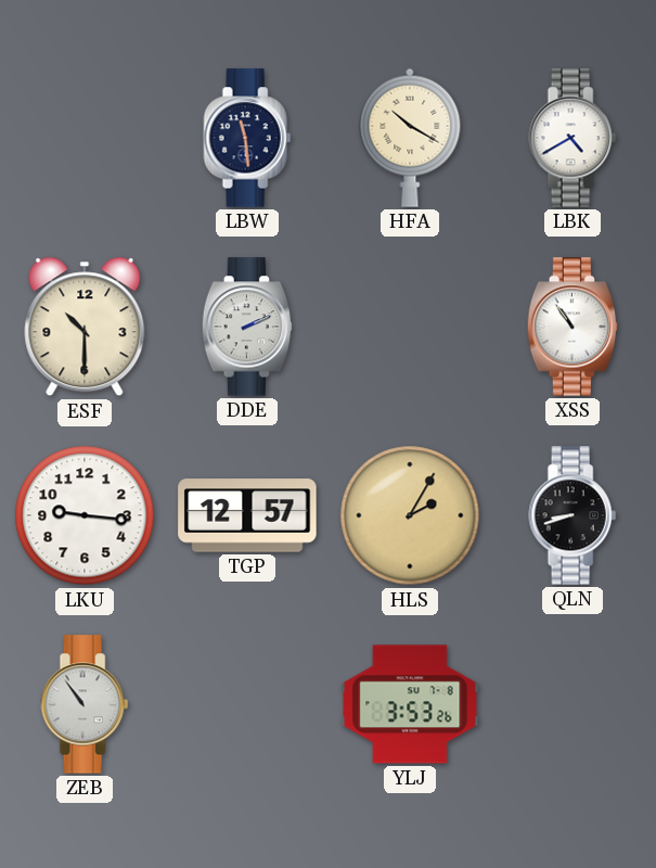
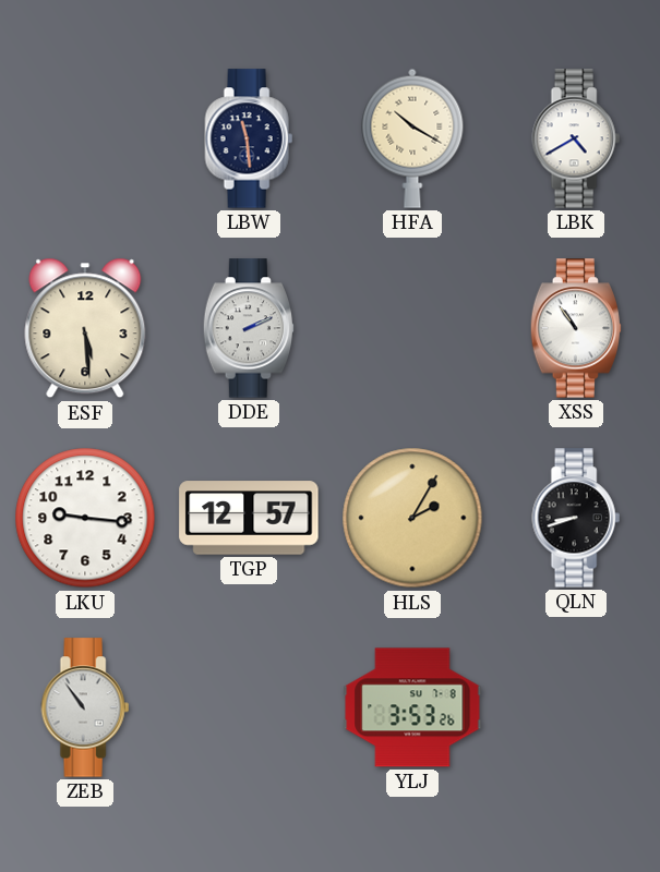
ESF: 10:30 -> 5:29 (85, 328)
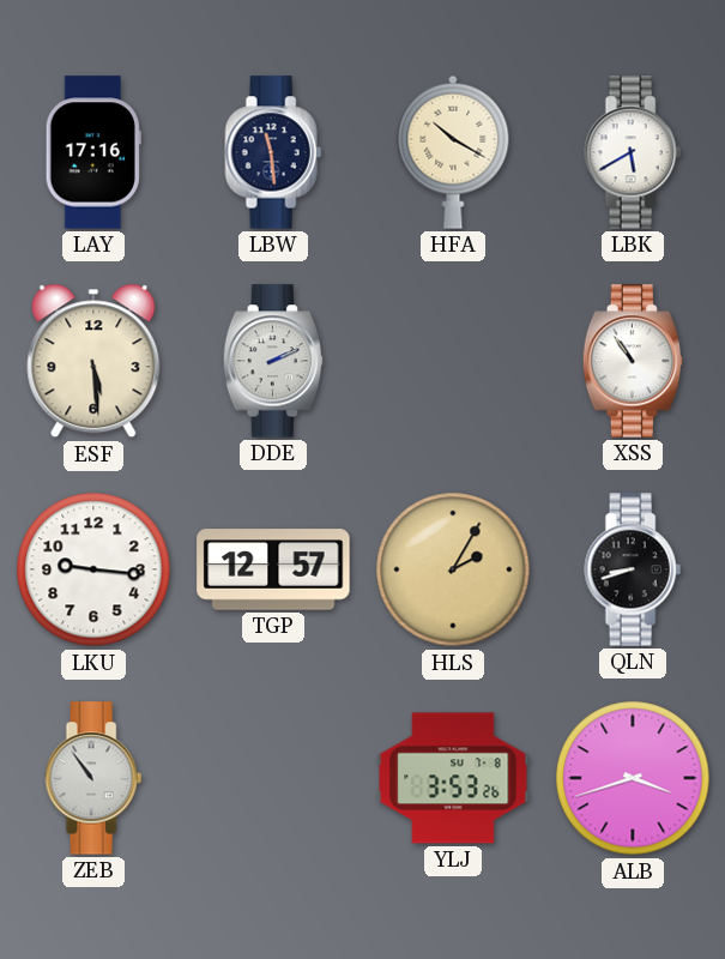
LAY: none -> 17:16 (93, 152)
LBK: 4:40 -> 5:40 (633, 152)
ALB: none -> 3:42 (633, 778)
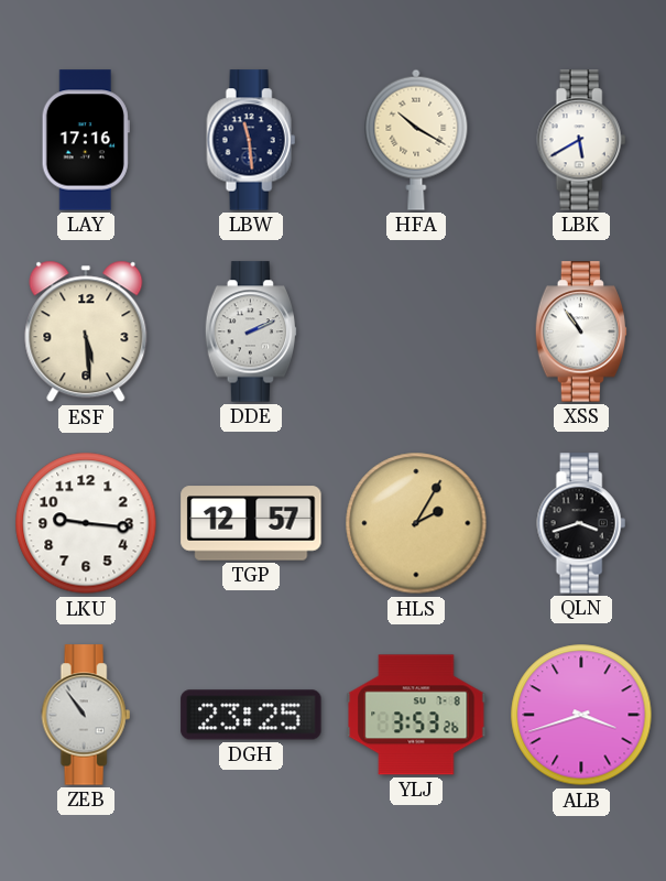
QLN: 8:42 -> 3:42 (581, 523)
DGH: none -> 23:25 (251, 715)
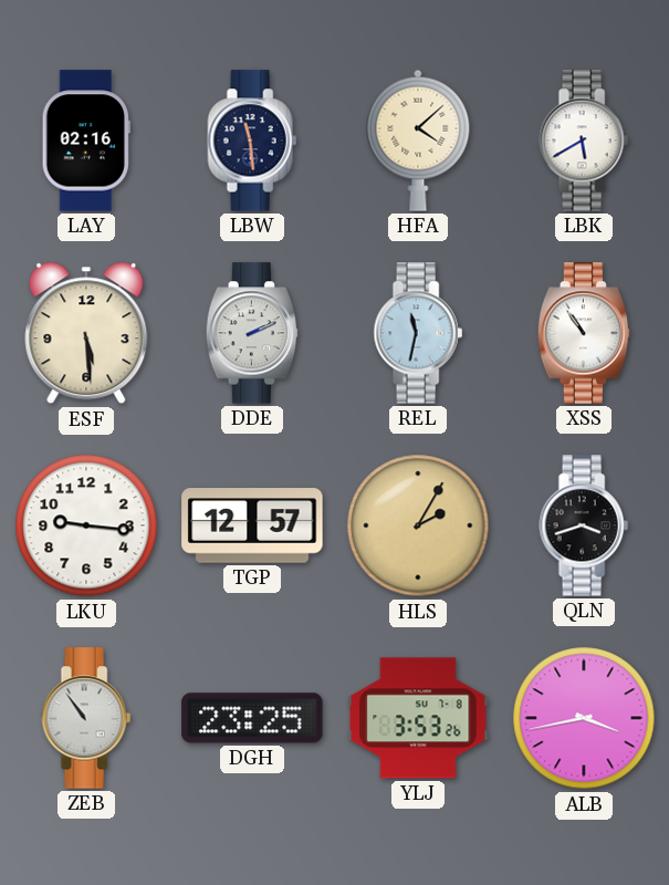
LAY: 17:16 -> 02:16 (86, 140)
HFA: 10:20 -> 4:08 (418, 140)
REL: none -> 11:32 (418, 333)
ALB: 3:42 -> 3:43 (584, 718)
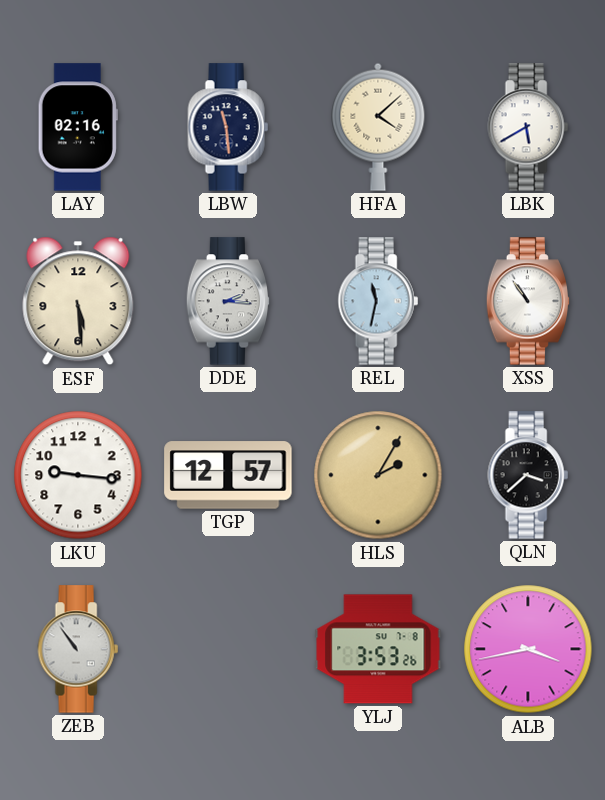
DDE: 2:11 -> 2:16 (228, 301)
QLN: 3:42 -> 3:38 (528, 475)
DGH: 23:25 -> none (252, 718)
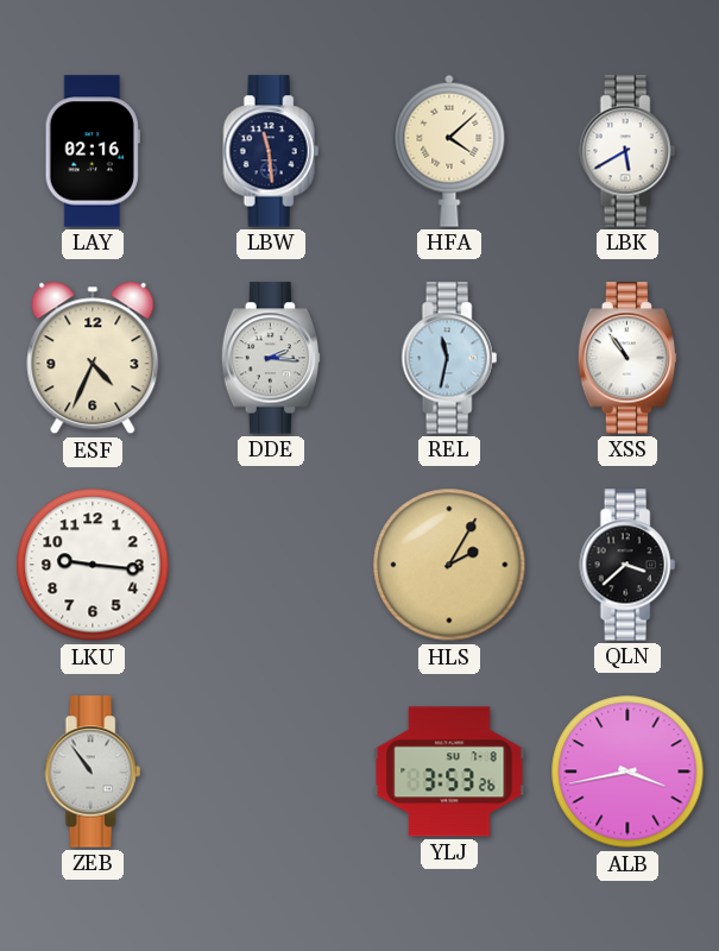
ESF: 5:29 -> 4:34 (93, 358)
TGP: 12:57 -> none (228, 475)
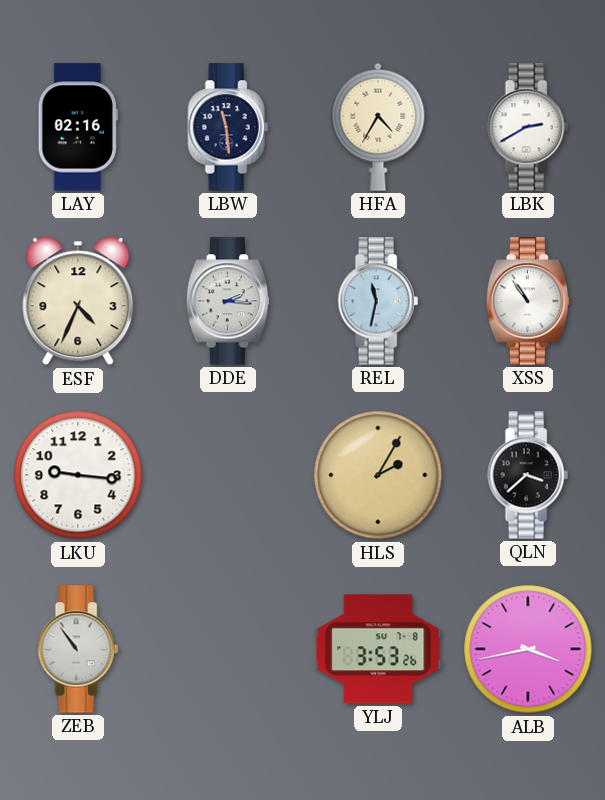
HFA: 4:08 -> 4:35 (378, 127)
LBK: 5:40 -> 2:40 (528, 127)
